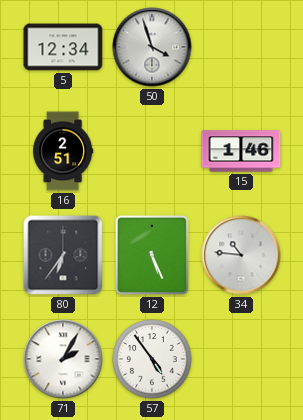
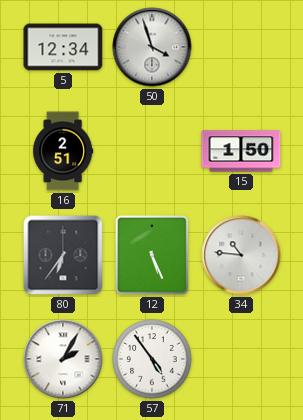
15: 1:46 -> 1:50 (241, 151)
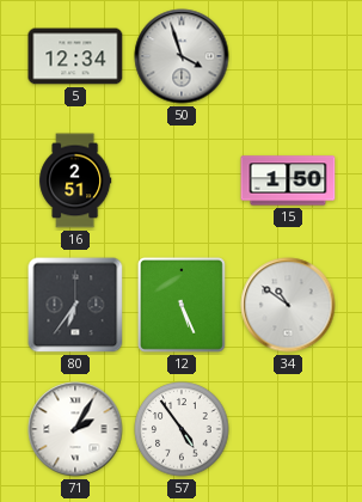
34: 10:46 -> 10:51 (288, 305)
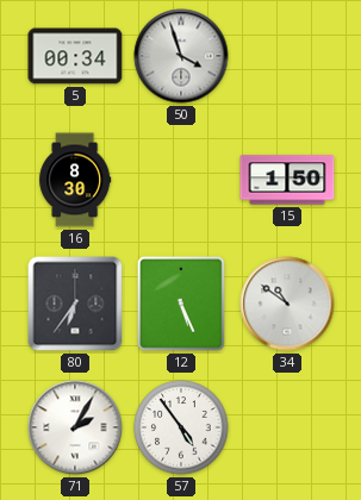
5: 12:34 -> 00:34 (75, 56)
16: 2:51 -> 8:30 (75, 180)
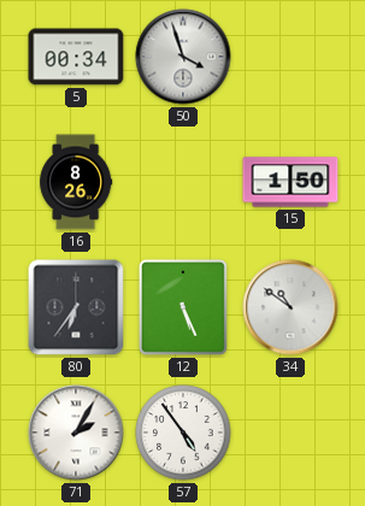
16: 8:30 -> 8:26 (76, 182)
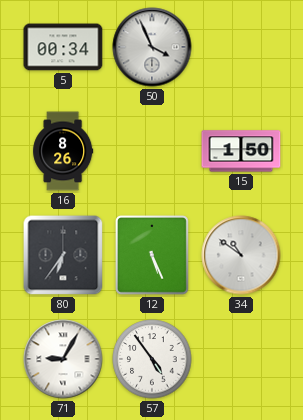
50: 3:57 -> 3:56 (152, 47)
71: 2:05 -> 9:05 (63, 359)
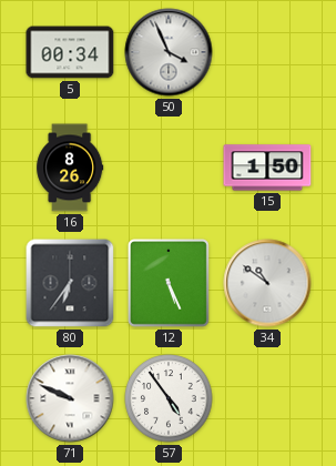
71: 9:05 -> 9:49 (70, 398)
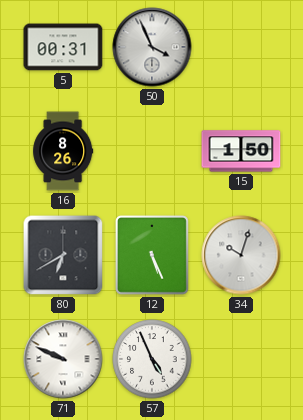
5: 00:34 -> 00:31 (63, 47)
80: 6:36 -> 6:40 (63, 255)
34: 10:51 -> 10:03 (241, 255)
57: 4:54 -> 4:56 (152, 359)
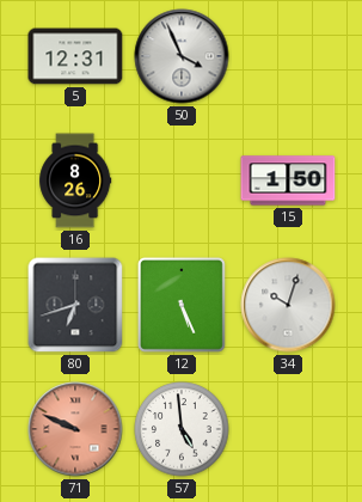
5: 00:31 -> 12:31 (75, 56)
80: 6:40 -> 6:42 (75, 305)
71 dial: white -> salmon (75, 429)
57: 4:56 -> 4:59 (182, 429)
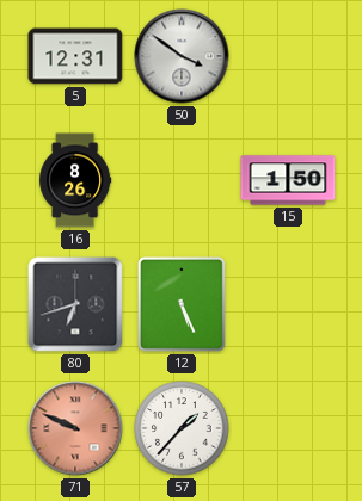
50: 3:56 -> 3:51 (182, 56)
34: 10:03 -> none (288, 305)
57: 4:59 -> 1:37 (182, 428)
